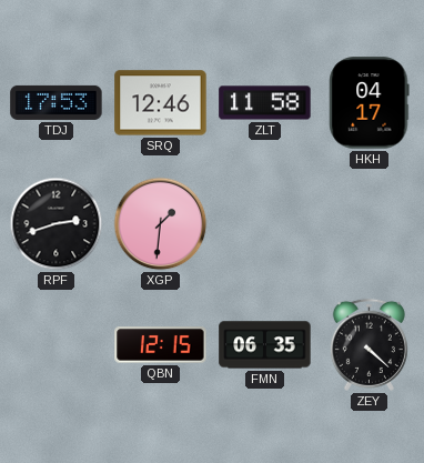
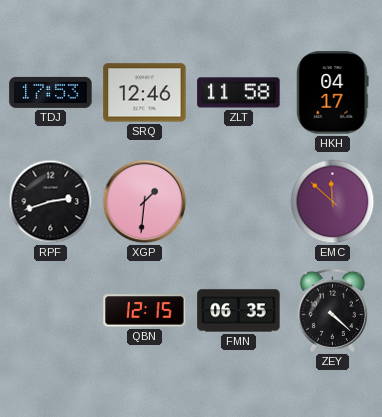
EMC: none -> 11:52 (333, 202)
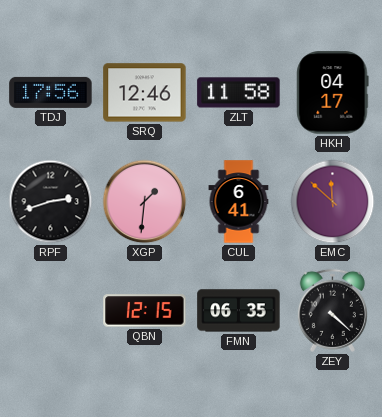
TDJ: 17:53 -> 17:56 (51, 92)
CUL: none -> 6:41 (239, 202)
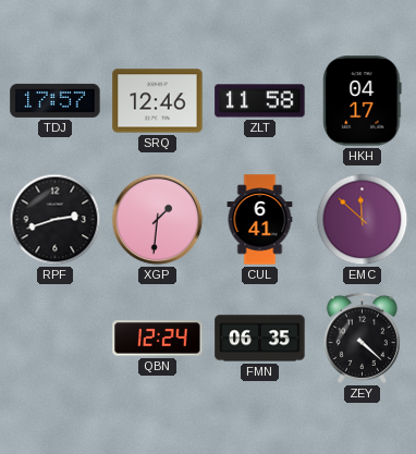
TDJ: 17:56 -> 17:57 (56, 100)
QBN: 12:15 -> 12:24 (158, 339)
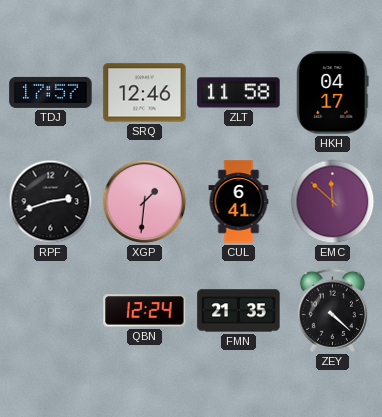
FMN: 06:35 -> 21:35 (239, 311)
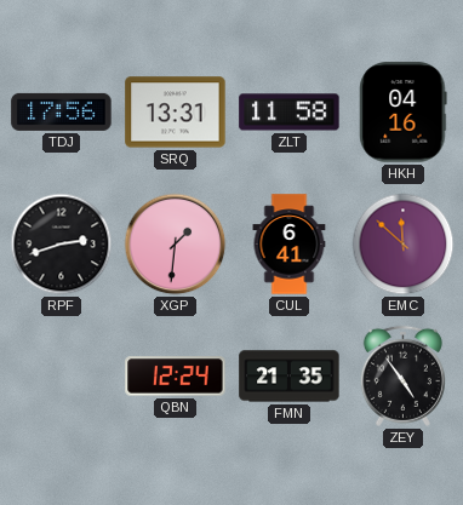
TDJ: 17:57 -> 17:56 (62, 111)
SRQ: 12:46 -> 13:31 (176, 113)
HKH: 04:17 -> 04:16 (404, 113)
ZEY: 4:22 -> 4:54 (402, 375)
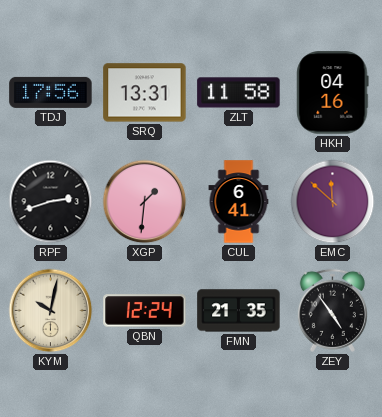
KYM: none -> 10:02 (51, 311)
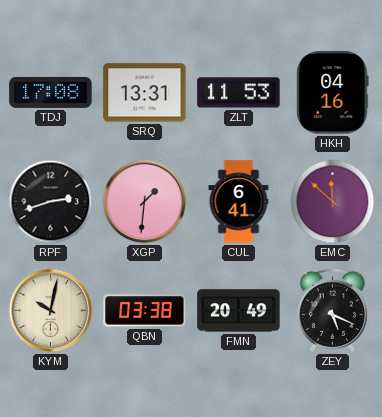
TDJ: 17:56 -> 17:08 (51, 92)
ZLT: 11:58 -> 11:53 (239, 93)
QBN: 12:24 -> 03:38 (145, 311)
FMN: 21:35 -> 20:49 (239, 311)
ZEY: 4:54 -> 5:19 (332, 310)
